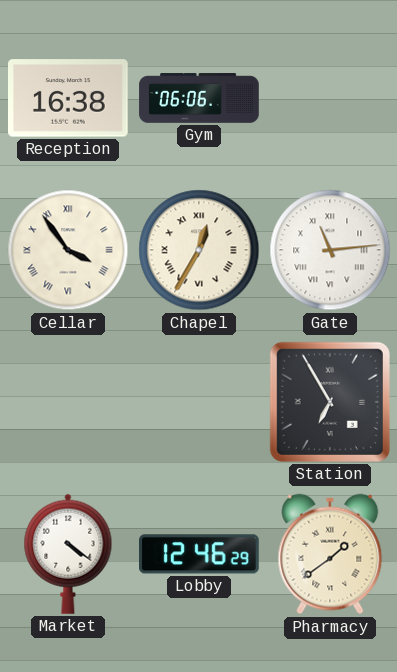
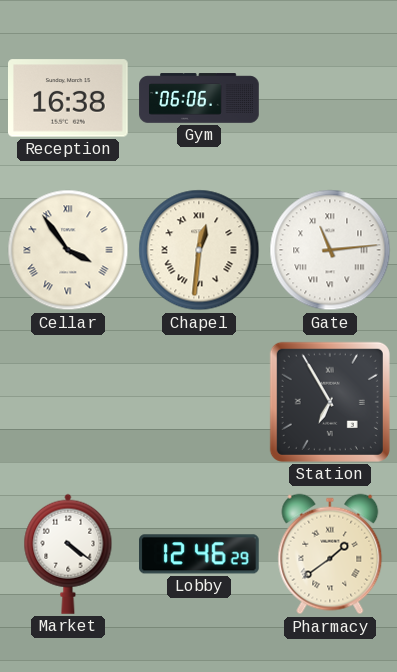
Chapel: 12:35 -> 12:31 (199, 250)
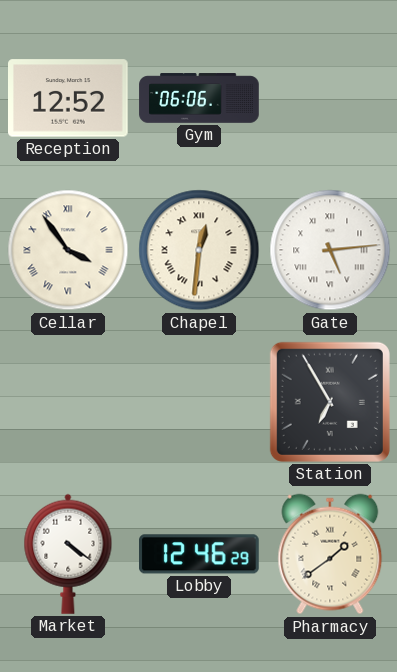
Reception: 16:38 -> 12:52 (69, 98)
Gate: 11:14 -> 5:14 (330, 250)
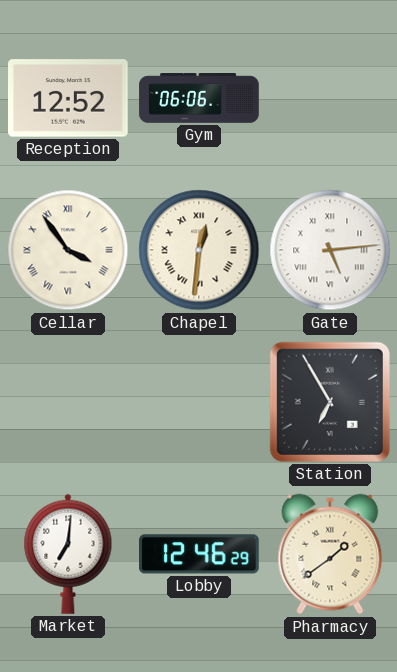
Market: 4:21 -> 7:01 (68, 554)
